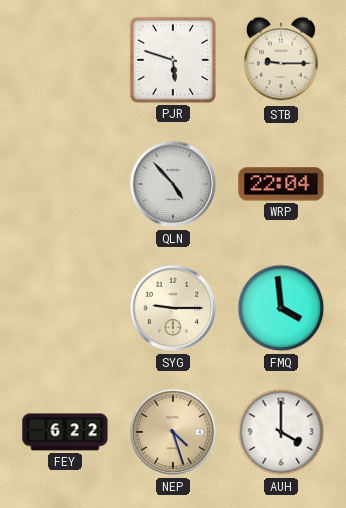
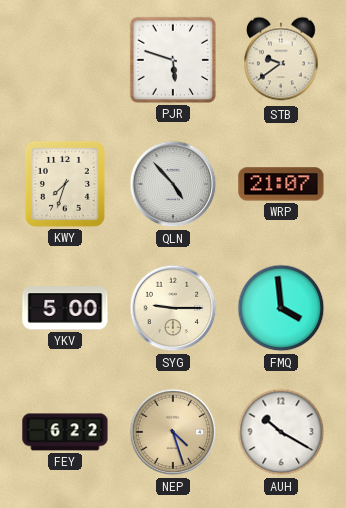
STB: 9:15 -> 9:39 (281, 60)
KWY: none -> 7:33 (65, 184)
WRP: 22:04 -> 21:07 (281, 184)
YKV: none -> 5:00 (65, 308)
AUH: 4:00 -> 10:20 (281, 432)
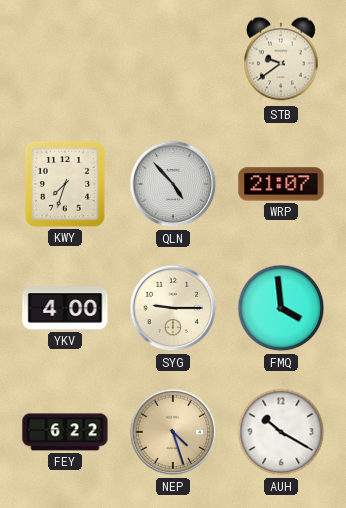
PJR: 5:48 -> none (173, 60)
YKV: 5:00 -> 4:00 (65, 308)
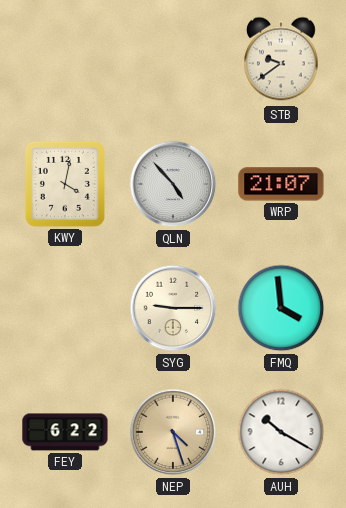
KWY: 7:33 -> 4:02 (65, 184)
YKV: 4:00 -> none (65, 308)
